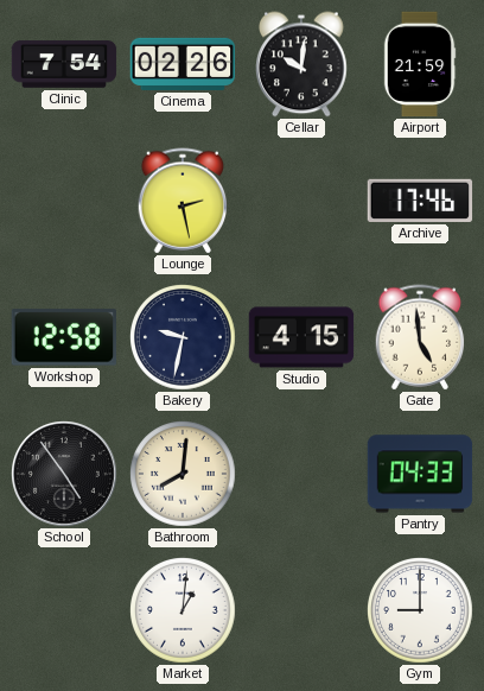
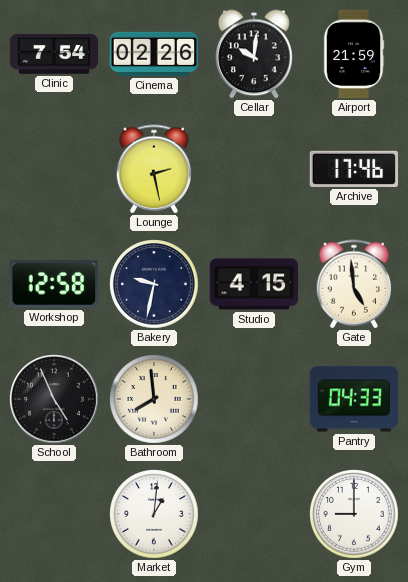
School: 4:54 -> 4:56 (54, 399)
Bathroom: 8:01 -> 7:59 (154, 399)
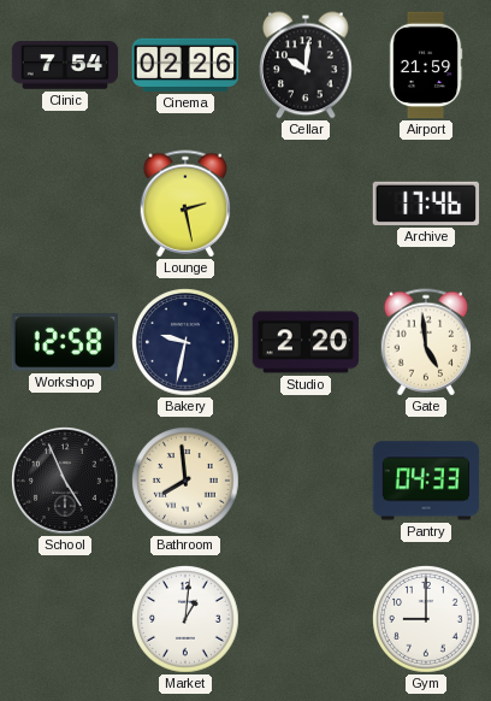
Studio: 4:15 -> 2:20 (306, 342)
